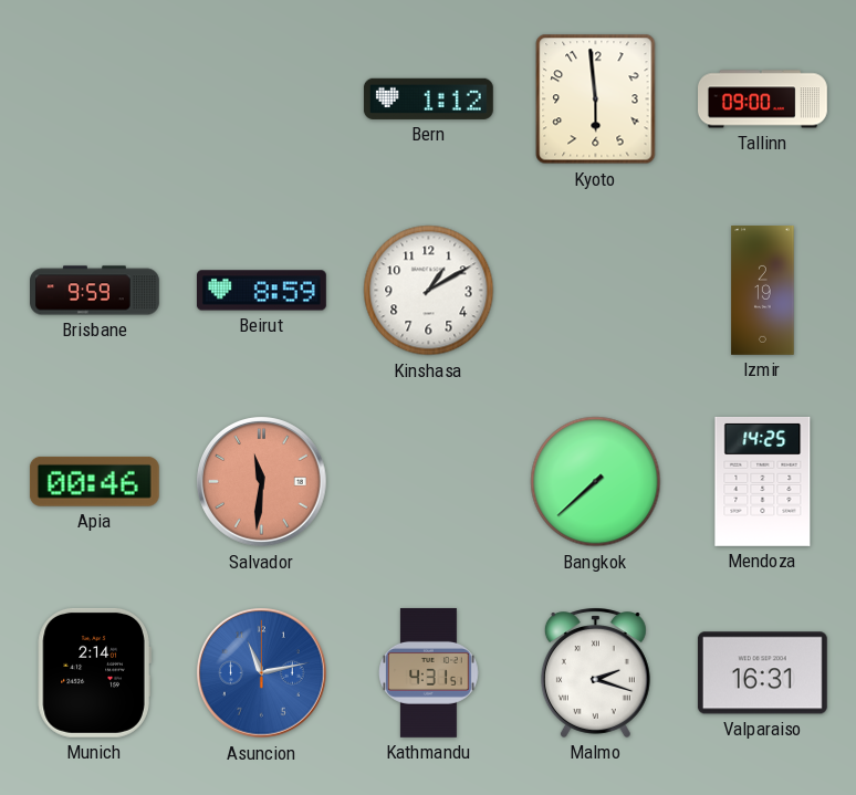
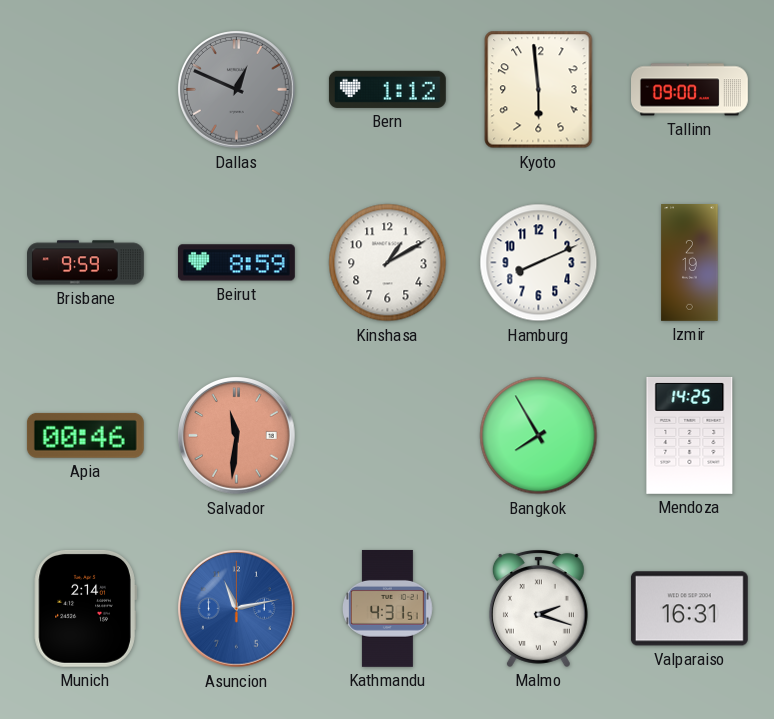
Dallas: none -> 12:49 (237, 90)
Hamburg: none -> 8:11 (539, 263)
Bangkok: 7:38 -> 7:55 (539, 436)
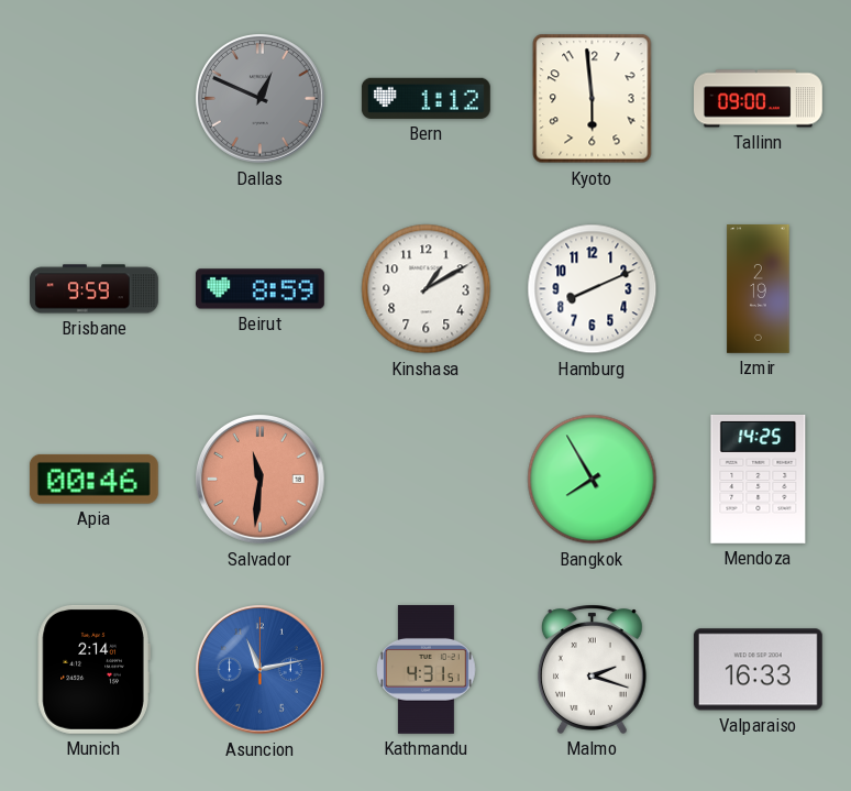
Valparaiso: 16:31 -> 16:33 (758, 670)
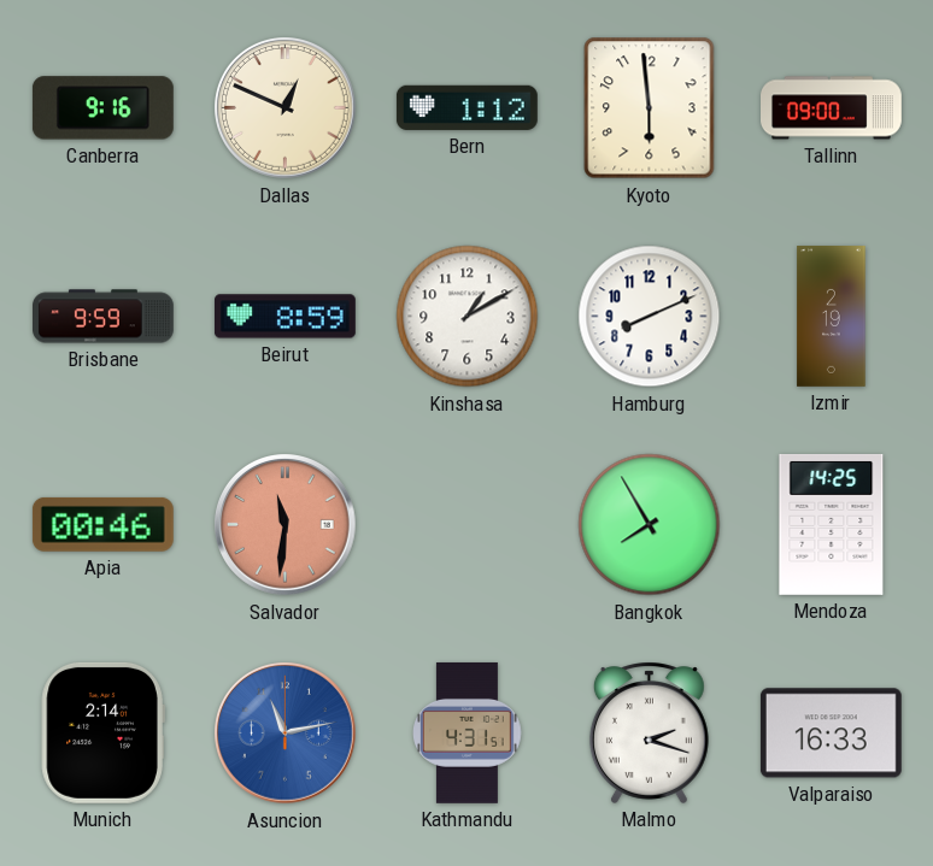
Canberra: none -> 9:16 (102, 108)
Dallas dial: grey -> cream (286, 108)
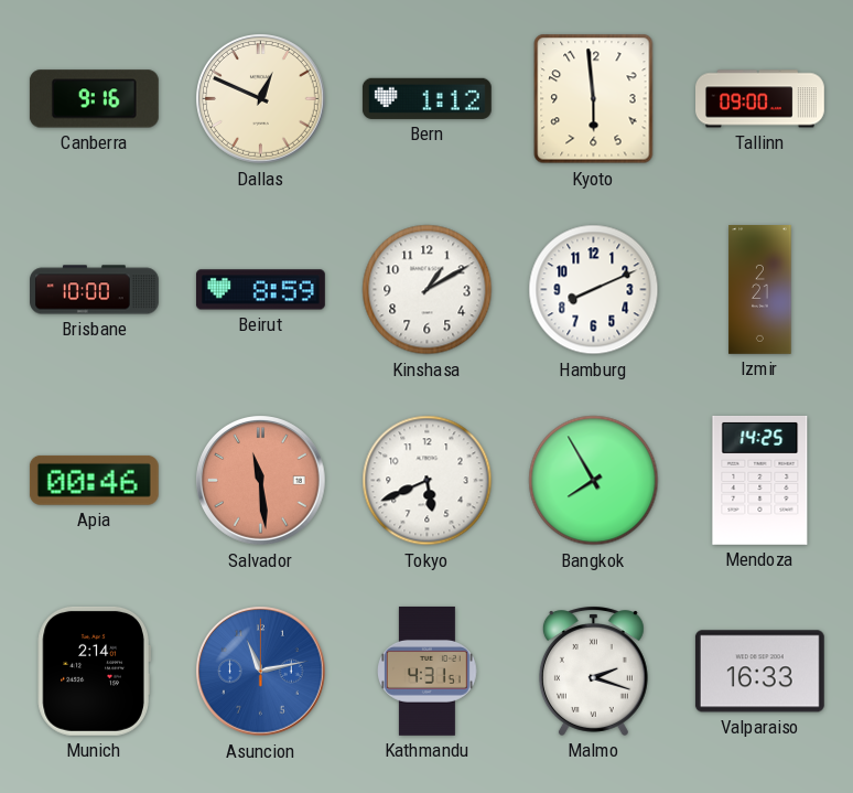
Brisbane: 9:59 -> 10:00 (95, 290)
Izmir: 2:19 -> 2:21 (760, 290)
Salvador: 11:31 -> 11:29 (261, 481)
Tokyo: none -> 5:41 (428, 481)
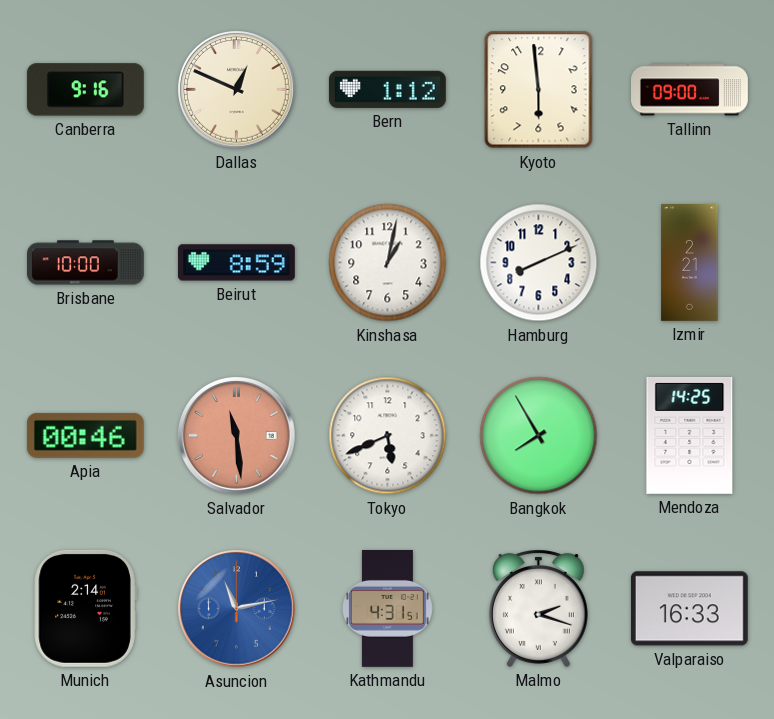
Kinshasa: 1:10 -> 1:02 (388, 263)
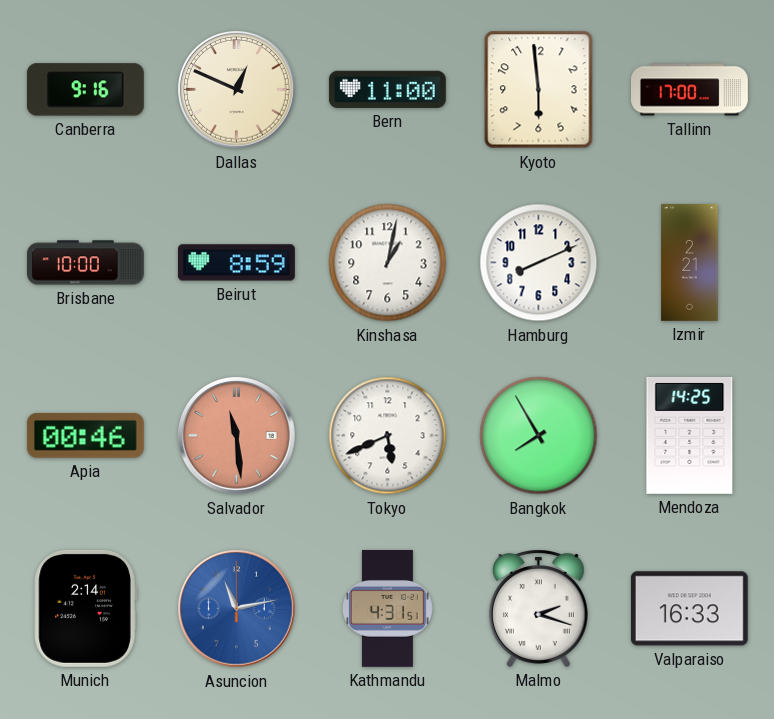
Bern: 1:12 -> 11:00 (387, 89)
Tallinn: 09:00 -> 17:00 (690, 90)
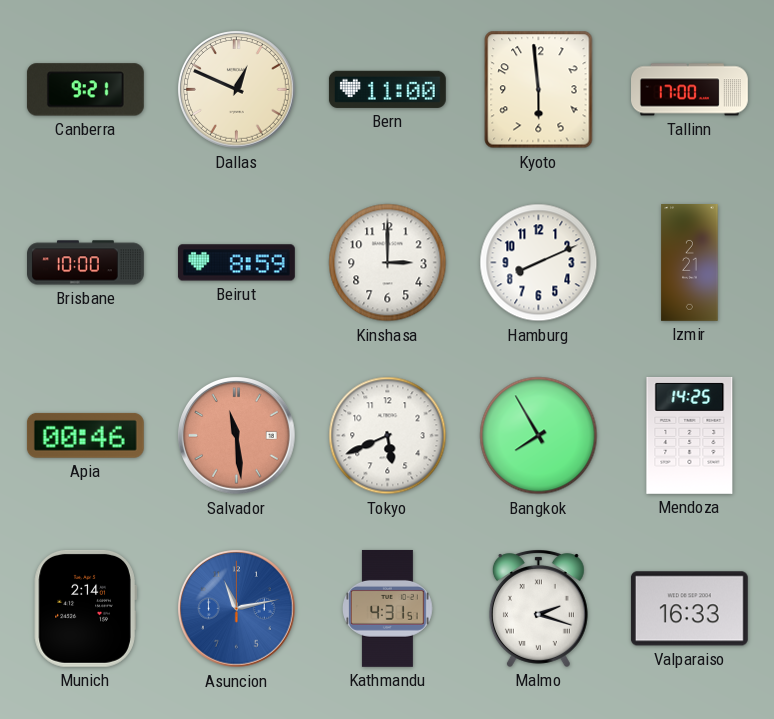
Canberra: 9:16 -> 9:21 (85, 90)
Kinshasa: 1:02 -> 3:00 (388, 263)
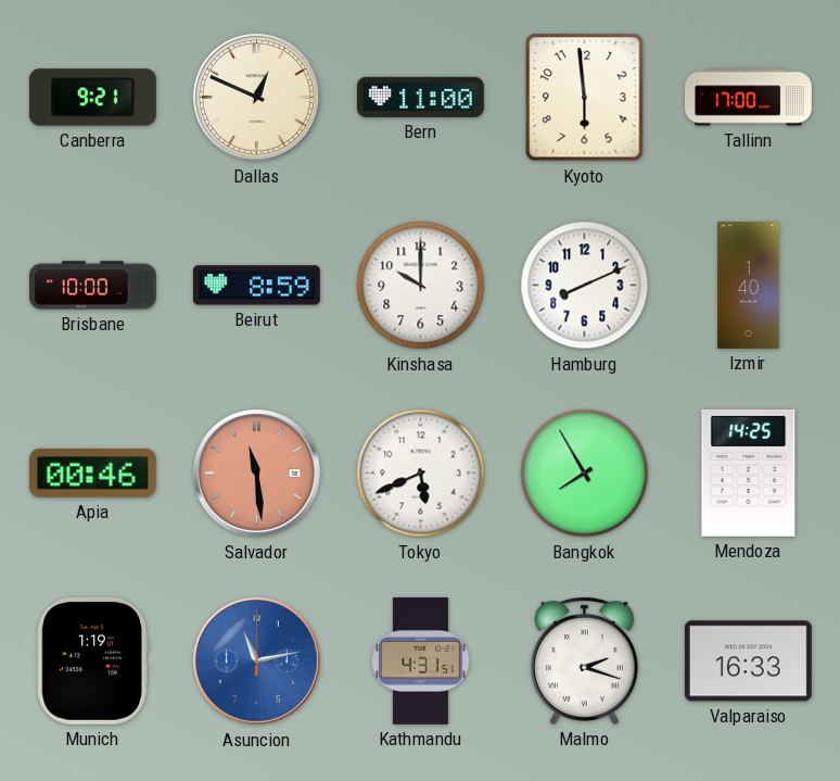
Kinshasa: 3:00 -> 10:00 (421, 286)
Izmir: 2:21 -> 1:40 (749, 286)
Munich: 2:14 -> 1:19 (92, 660)
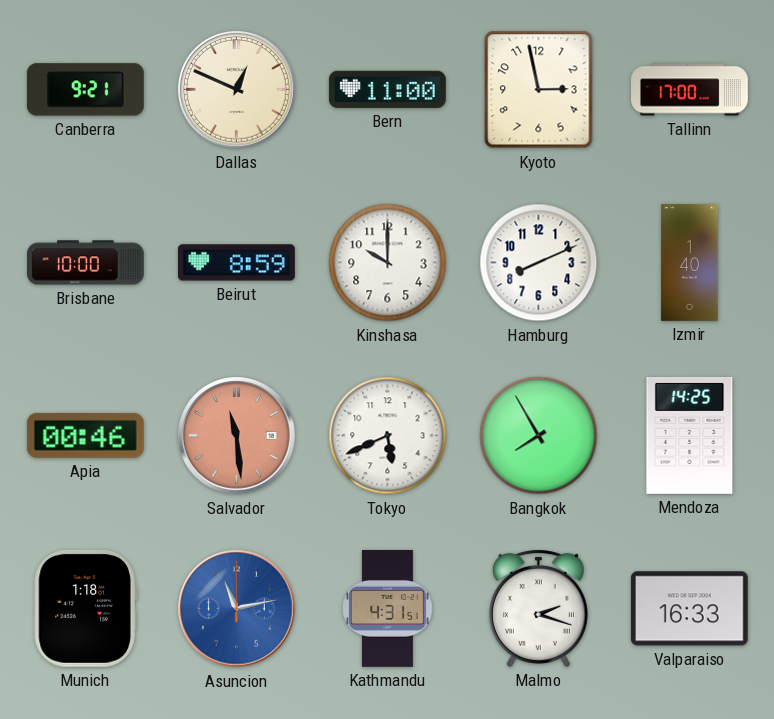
Kyoto: 5:59 -> 2:58 (539, 90)
Munich: 1:19 -> 1:18 (85, 608)
